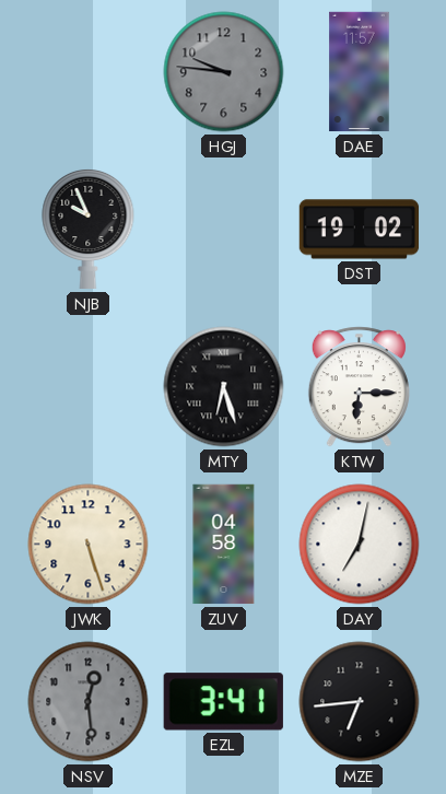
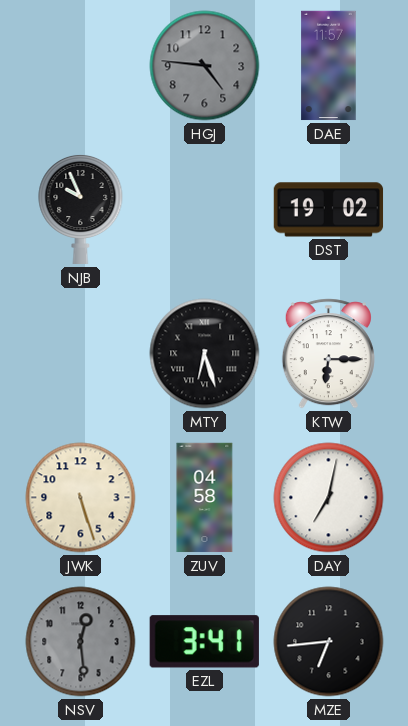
HGJ: 9:46 -> 4:46 (205, 66)
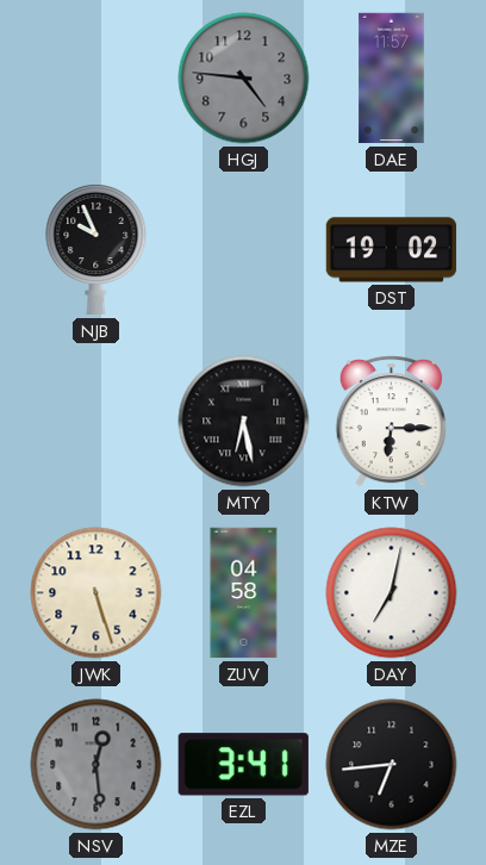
MTY: 6:27 -> 6:28 (244, 422)
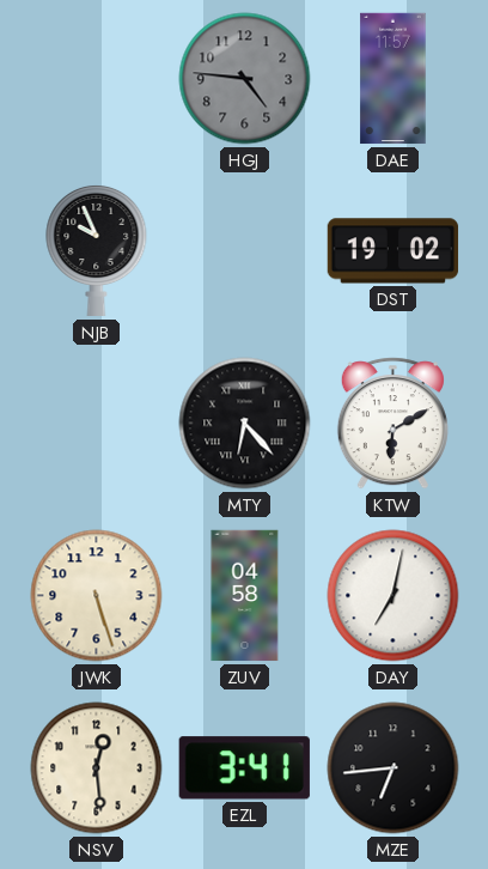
MTY: 6:28 -> 6:23 (245, 424)
KTW: 6:15 -> 6:10 (392, 424)
NSV dial: grey -> cream (97, 768)
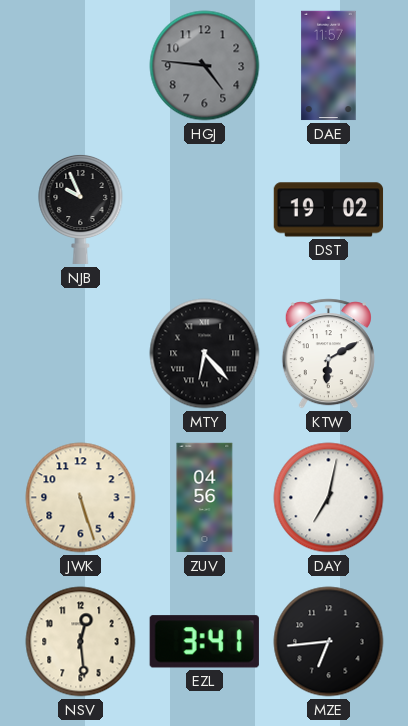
ZUV: 04:58 -> 04:56 (205, 498)
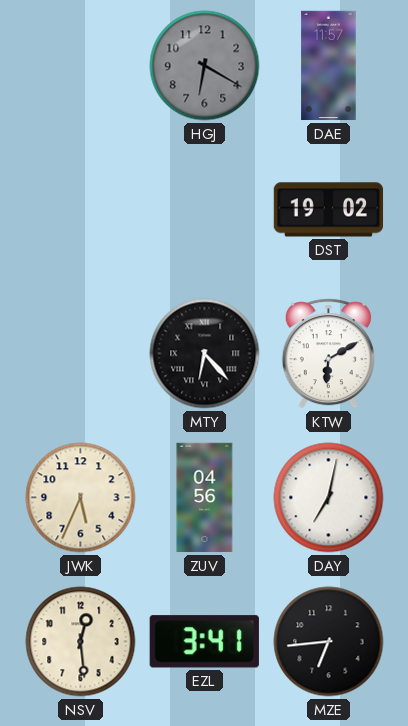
HGJ: 4:46 -> 6:20 (205, 66)
NJB: 9:56 -> none (81, 209)
JWK: 5:27 -> 5:34 (81, 498)
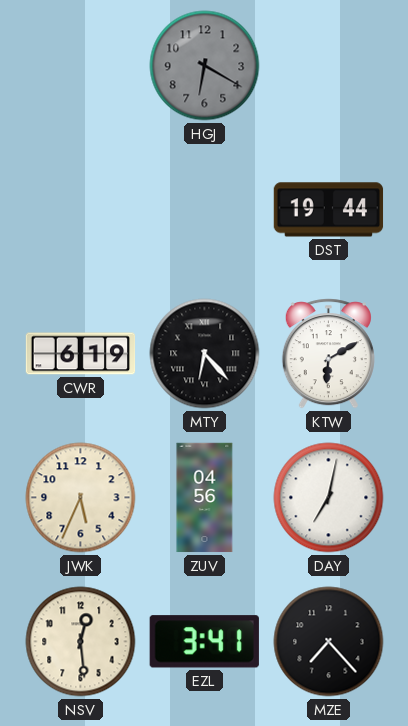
DAE: 11:57 -> none (329, 66)
DST: 19:02 -> 19:44 (329, 210)
CWR: none -> 6:19 (81, 354)
MZE: 6:44 -> 7:23 (329, 642)
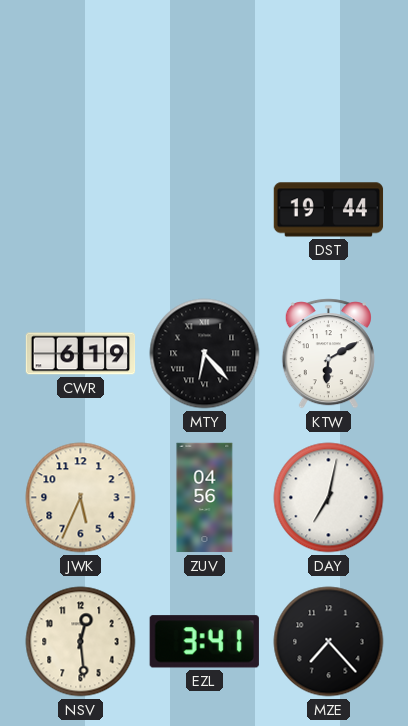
HGJ: 6:20 -> none (205, 66)
